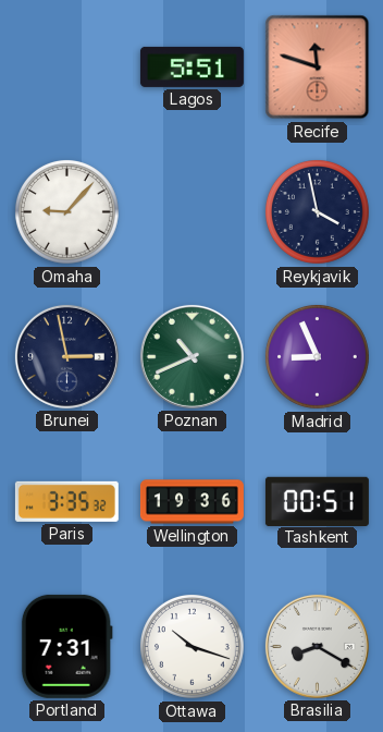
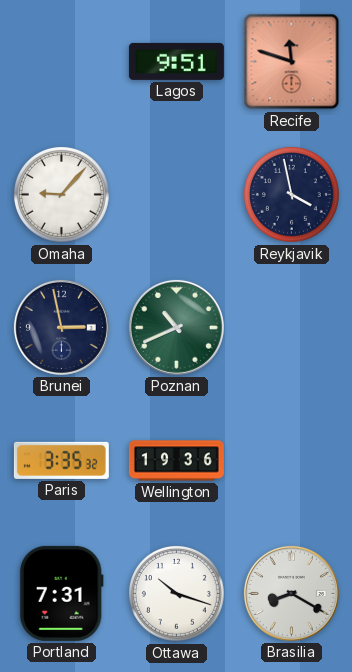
Lagos: 5:51 -> 9:51 (176, 61)
Madrid: 8:56 -> none (317, 356)
Tashkent: 00:51 -> none (317, 501)
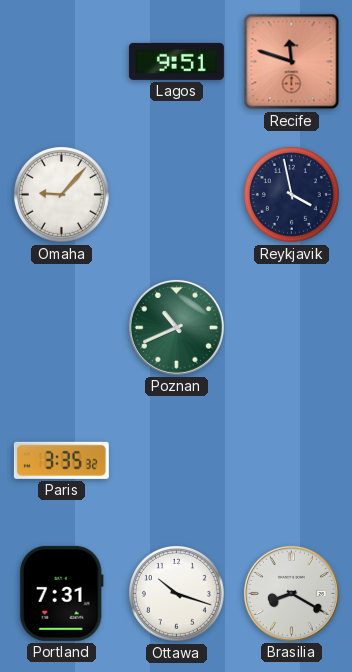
Brunei: 2:58 -> none (61, 327)
Wellington: 19:36 -> none (176, 461)
